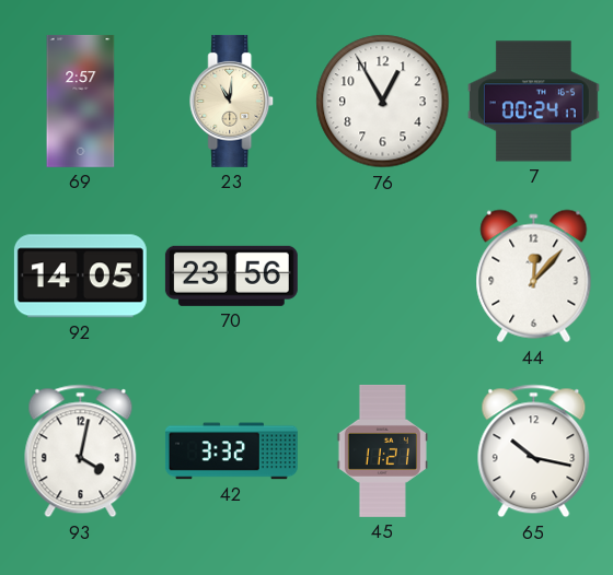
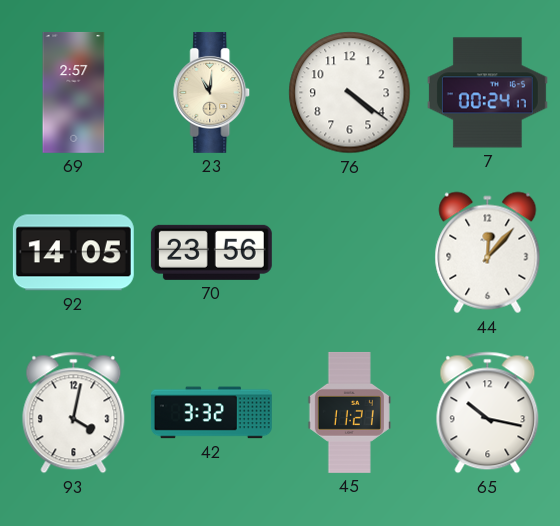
76: 12:55 -> 4:21 (350, 93)
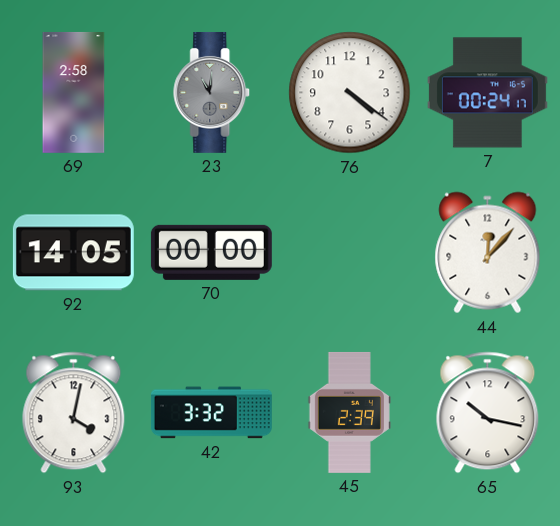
69: 2:57 -> 2:58 (74, 92)
23 dial: cream -> grey (212, 92)
70: 23:56 -> 00:00 (211, 252)
45: 11:21 -> 2:39 (349, 412)
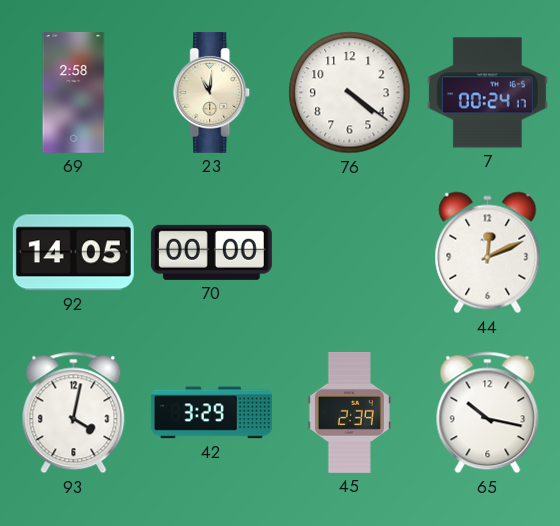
23 dial: grey -> cream (212, 92)
44: 12:07 -> 12:11 (488, 253)
42: 3:32 -> 3:29 (211, 413)
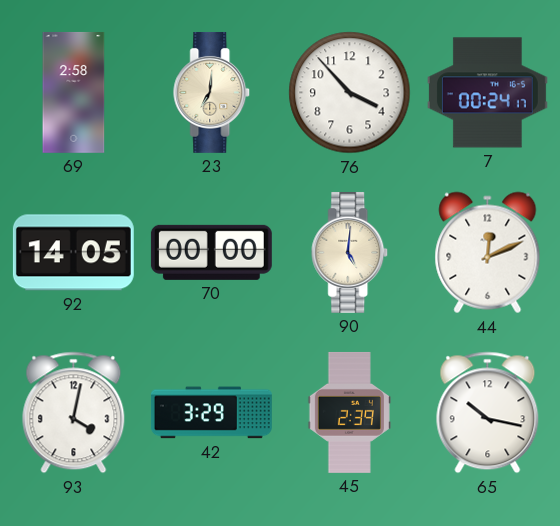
23: 11:01 -> 7:01 (212, 92)
76: 4:21 -> 3:53 (350, 93)
90: none -> 5:01 (350, 252)
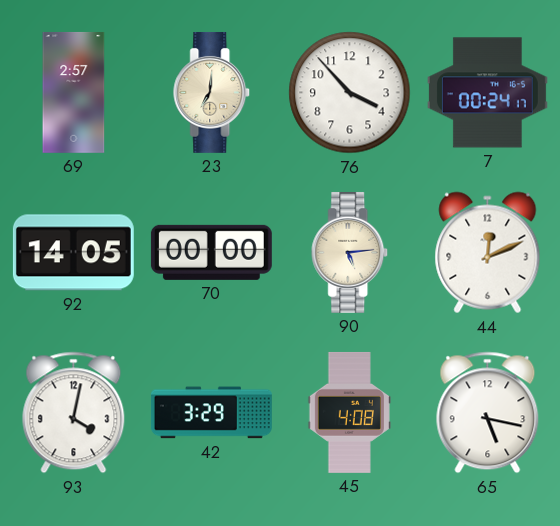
69: 2:58 -> 2:57 (74, 92)
90: 5:01 -> 5:14 (350, 252)
45: 2:39 -> 4:08 (349, 412)
65: 10:17 -> 5:17 (488, 413)
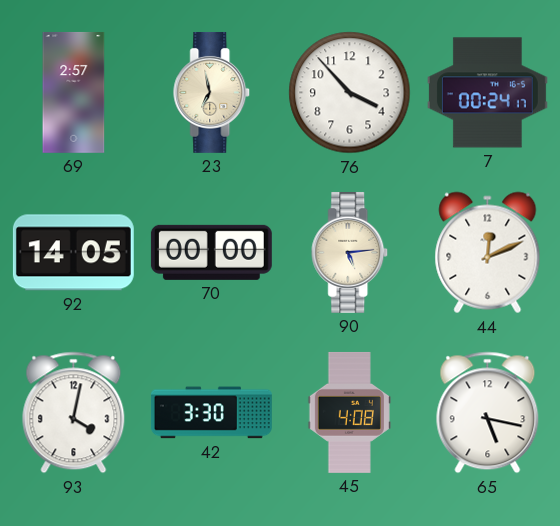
23: 7:01 -> 6:58 (212, 92)
42: 3:29 -> 3:30 (211, 413)
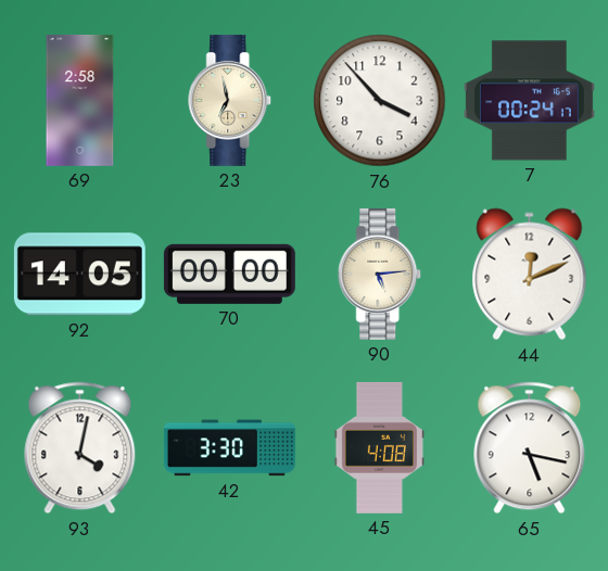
69: 2:57 -> 2:58 (80, 100)
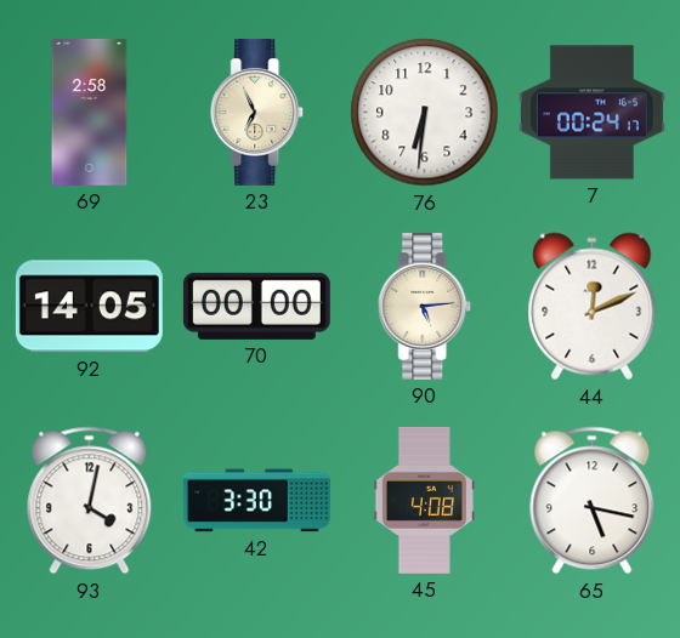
23: 6:58 -> 6:56 (257, 112)
76: 3:53 -> 6:31 (425, 113)
